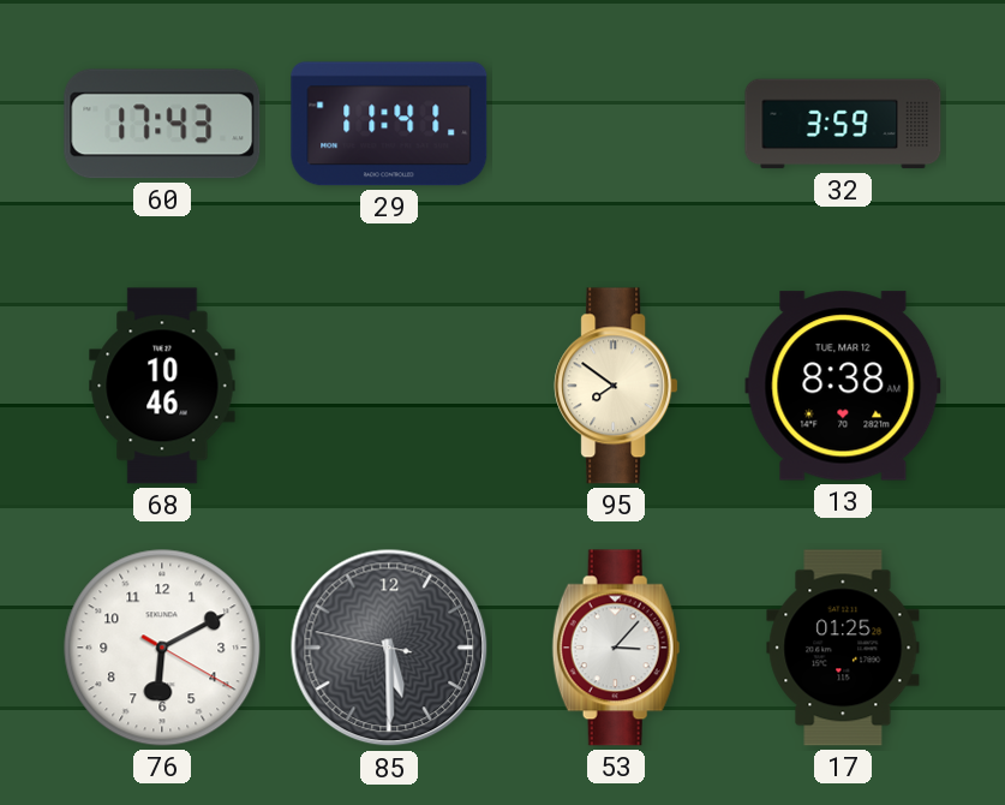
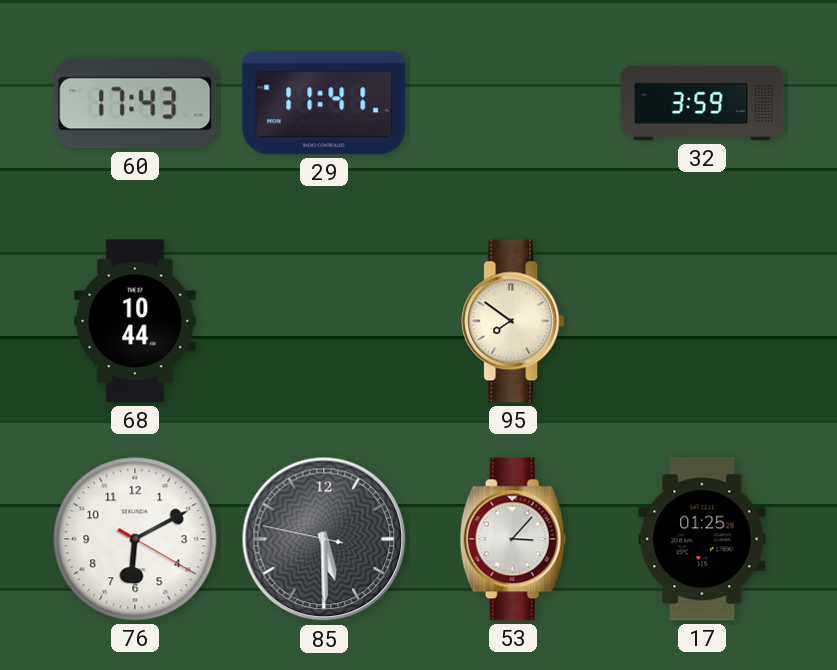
68: 10:46 -> 10:44 (135, 321)
13: 8:38 -> none (843, 386)
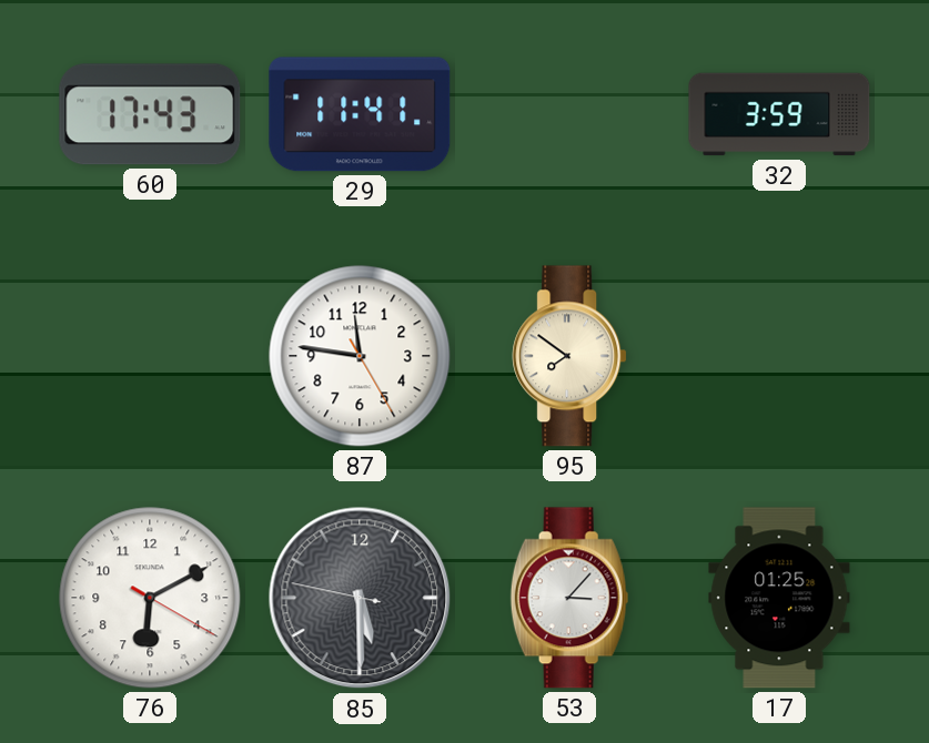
68: 10:44 -> none (135, 321)
87: none -> 11:46 (360, 356)
